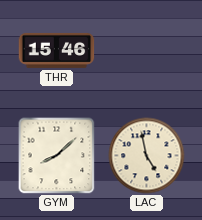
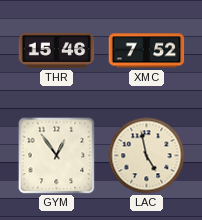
XMC: none -> 7:52 (147, 51)
GYM: 8:08 -> 12:54 (57, 156)
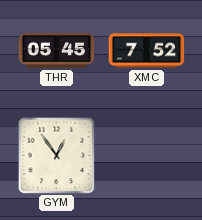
THR: 15:46 -> 05:45 (57, 50)
LAC: 4:58 -> none (147, 156)
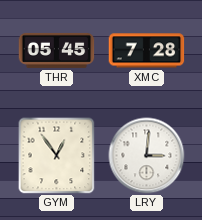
XMC: 7:52 -> 7:28 (147, 51)
LRY: none -> 3:01 (147, 156)
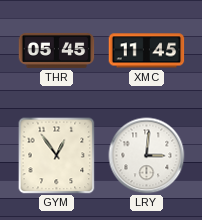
XMC: 7:28 -> 11:45 (147, 51)
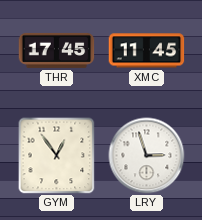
THR: 05:45 -> 17:45 (57, 50)
LRY: 3:01 -> 2:57 (147, 156)
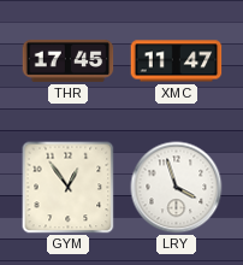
XMC: 11:45 -> 11:47 (177, 61)
LRY: 2:57 -> 3:57 (177, 188)
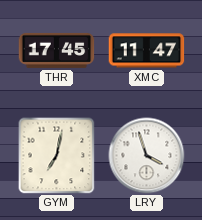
GYM: 12:54 -> 7:02 (57, 156)
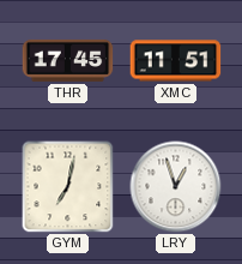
XMC: 11:47 -> 11:51 (176, 61)
LRY: 3:57 -> 12:57 (176, 187)
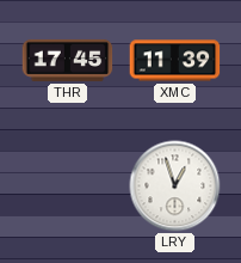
XMC: 11:51 -> 11:39 (175, 61)
GYM: 7:02 -> none (68, 187)
